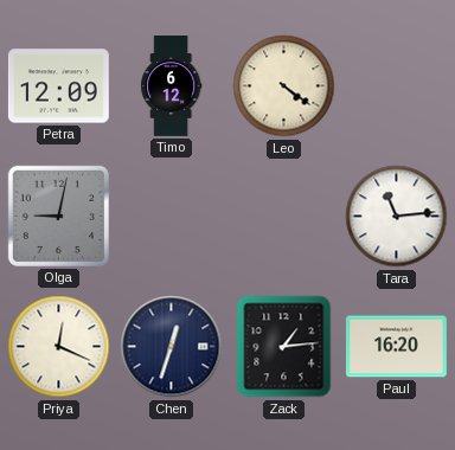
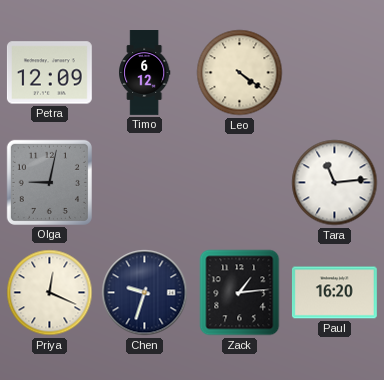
Chen: 12:33 -> 9:33 (145, 293)
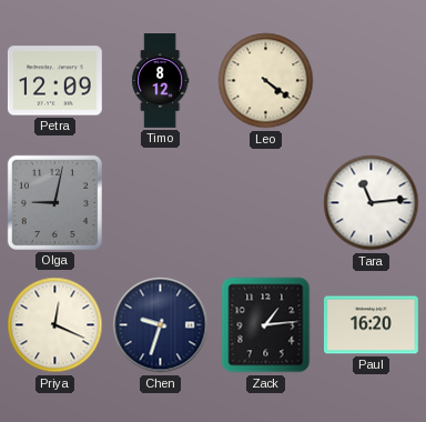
Timo: 6:12 -> 8:12 (161, 81)
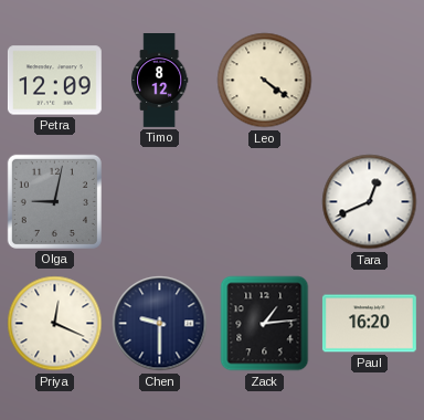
Tara: 11:14 -> 12:41 (370, 202)
Chen: 9:33 -> 9:30 (160, 324)
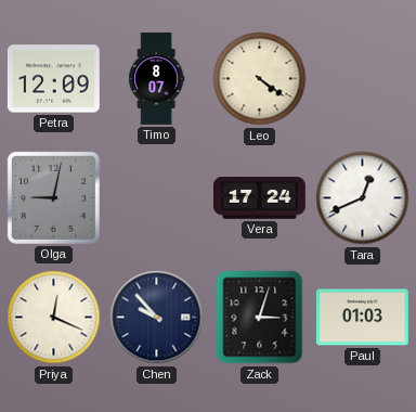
Timo: 8:12 -> 8:07 (157, 79)
Vera: none -> 17:24 (259, 198)
Chen: 9:30 -> 9:53 (157, 318)
Zack: 1:14 -> 3:03 (260, 318)
Paul: 16:20 -> 01:03 (362, 318)
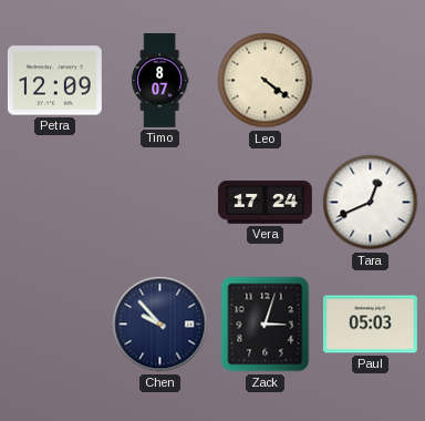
Olga: 9:02 -> none (53, 197)
Priya: 12:19 -> none (54, 318)
Paul: 01:03 -> 05:03 (370, 325)
